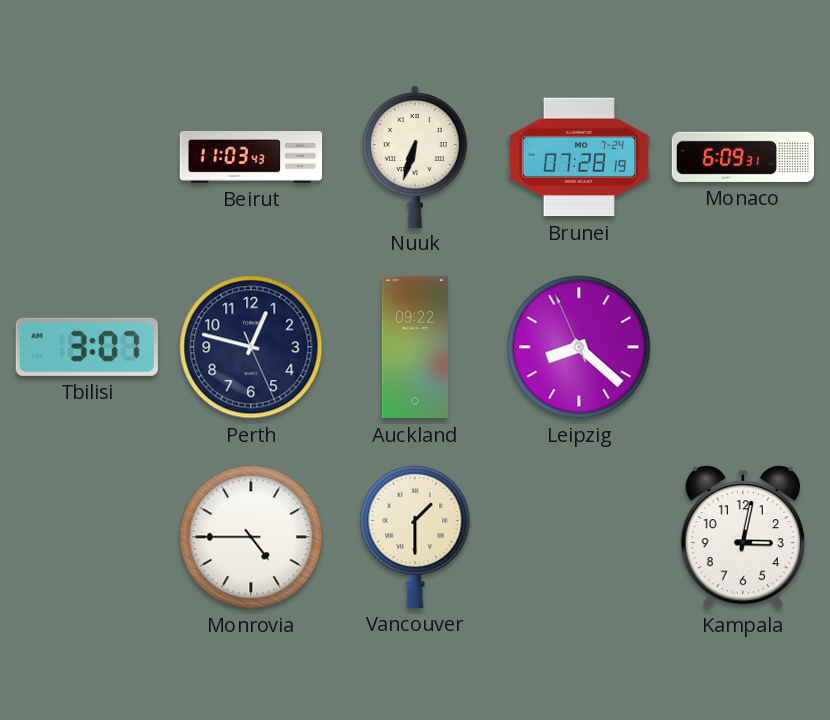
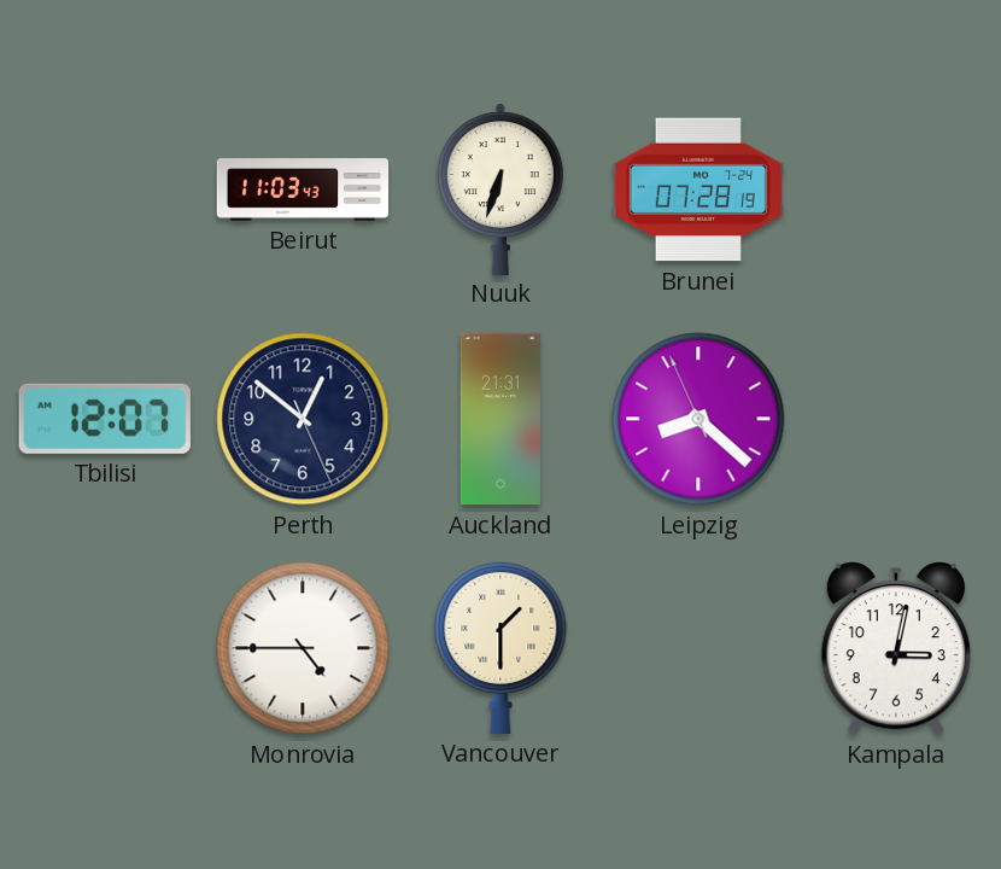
Monaco: 6:09 -> none (742, 157)
Tbilisi: 3:07 -> 12:07 (105, 419)
Perth: 12:47 -> 12:51 (303, 419)
Auckland: 09:22 -> 21:31 (500, 419)
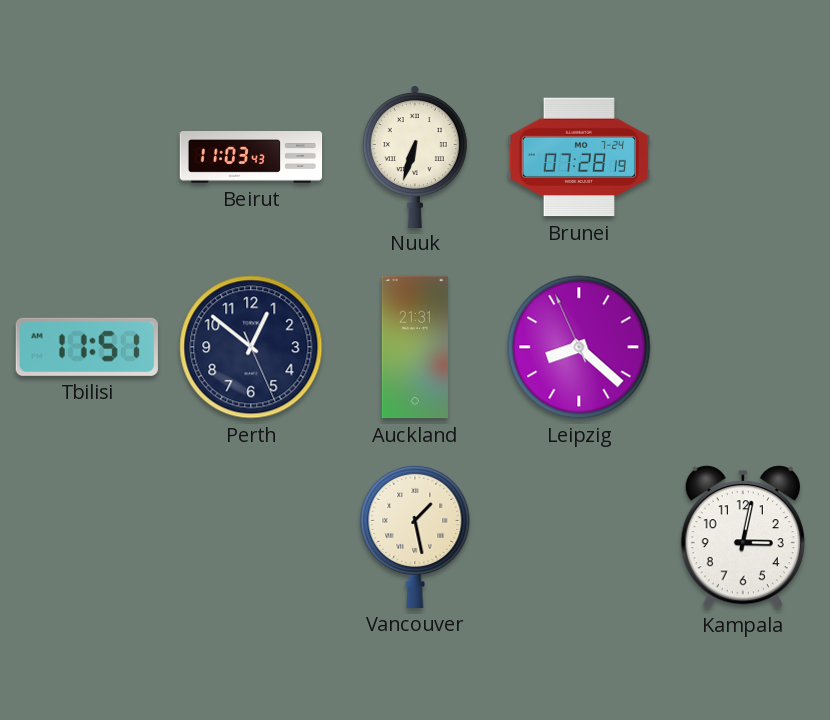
Tbilisi: 12:07 -> 11:51 (87, 347)
Monrovia: 4:45 -> none (303, 648)
Vancouver: 1:30 -> 1:28 (415, 536)
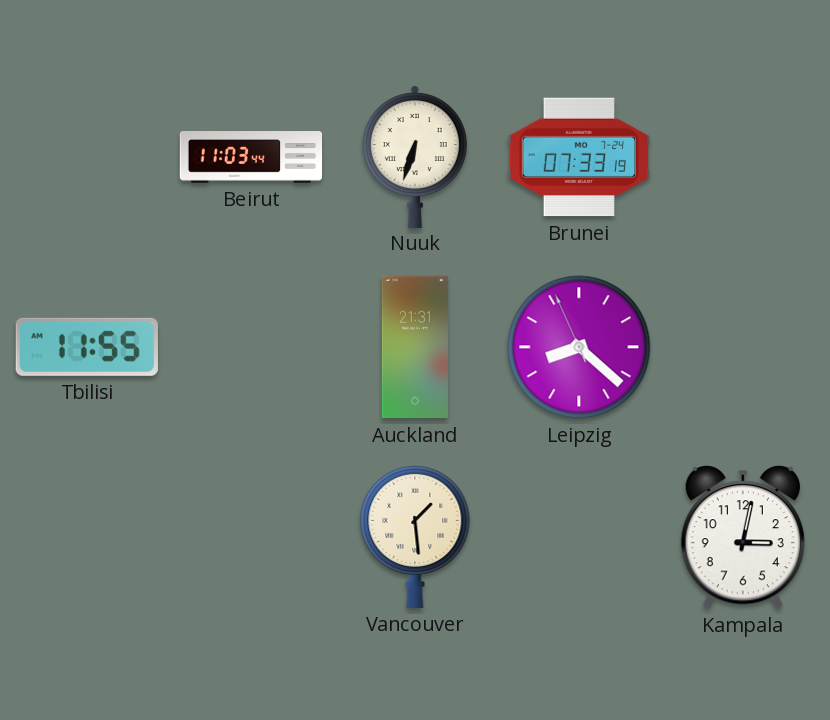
Beirut: 11:03:43 -> 11:03:44 (251, 158)
Brunei: 07:28 -> 07:33 (578, 157)
Tbilisi: 11:51 -> 11:55 (87, 347)
Perth: 12:51 -> none (251, 347)
Vancouver: 1:28 -> 1:29 (415, 536)
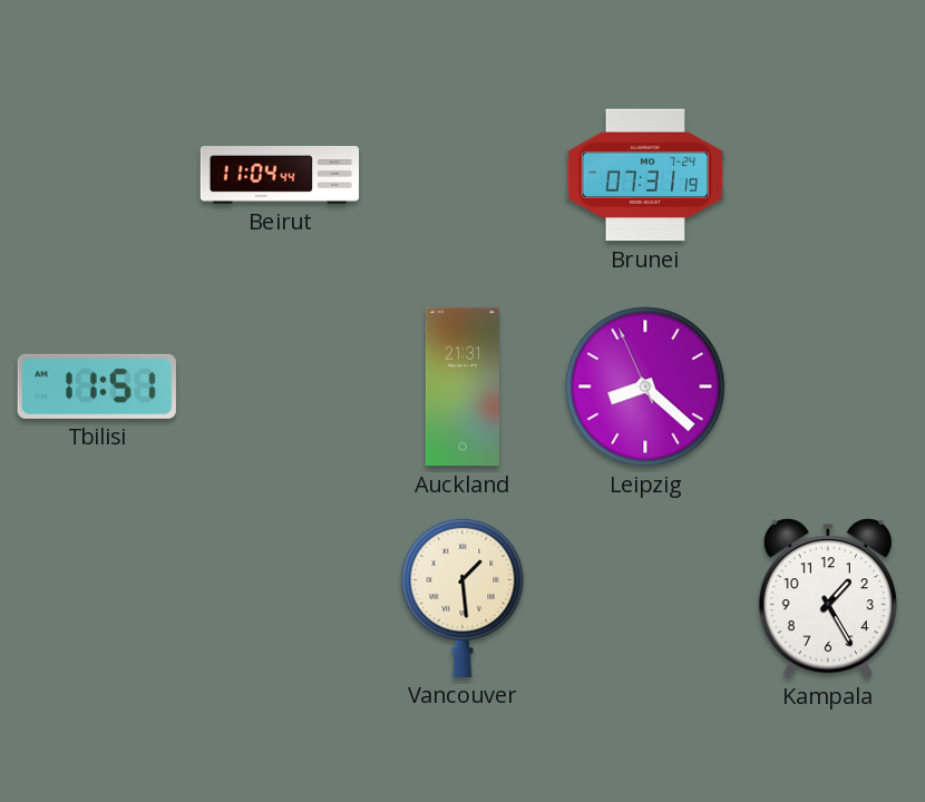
Beirut: 11:03 -> 11:04 (280, 176)
Nuuk: 6:33 -> none (415, 156)
Brunei: 07:33 -> 07:31 (644, 175)
Tbilisi: 11:55 -> 11:51 (97, 387)
Kampala: 3:02 -> 1:25 (828, 598)
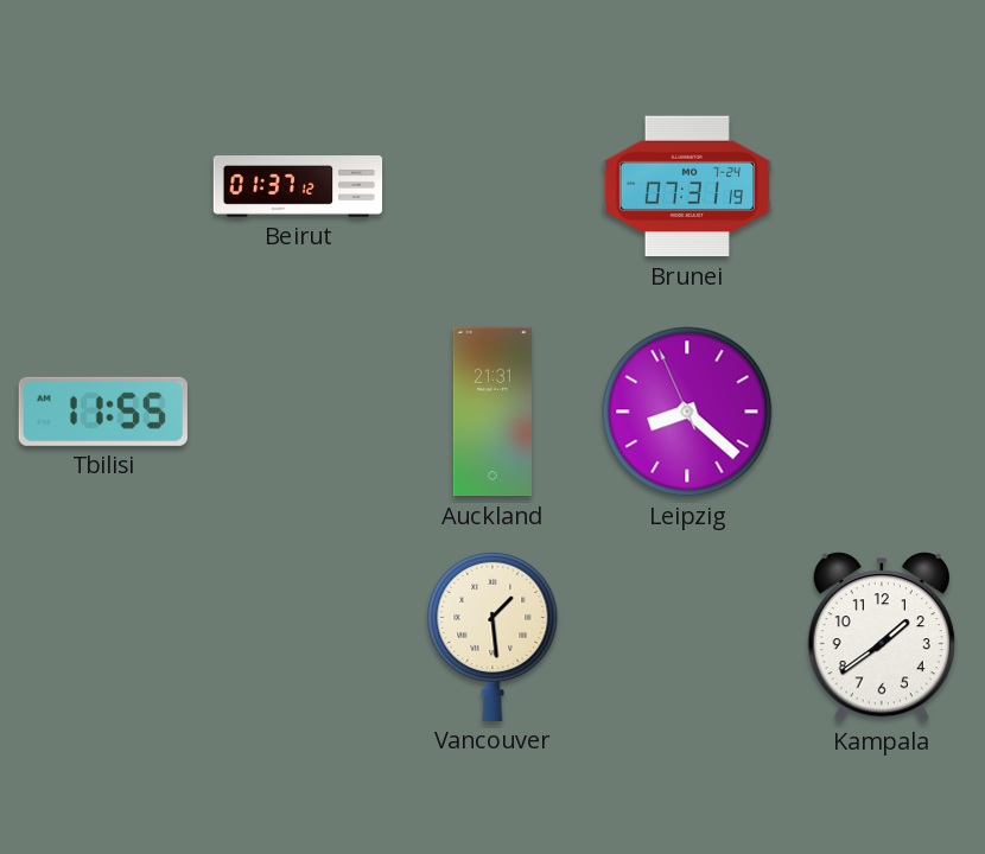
Beirut: 11:04 -> 01:37 (298, 187)
Tbilisi: 11:51 -> 11:55 (103, 412)
Kampala: 1:25 -> 1:39 (882, 637)
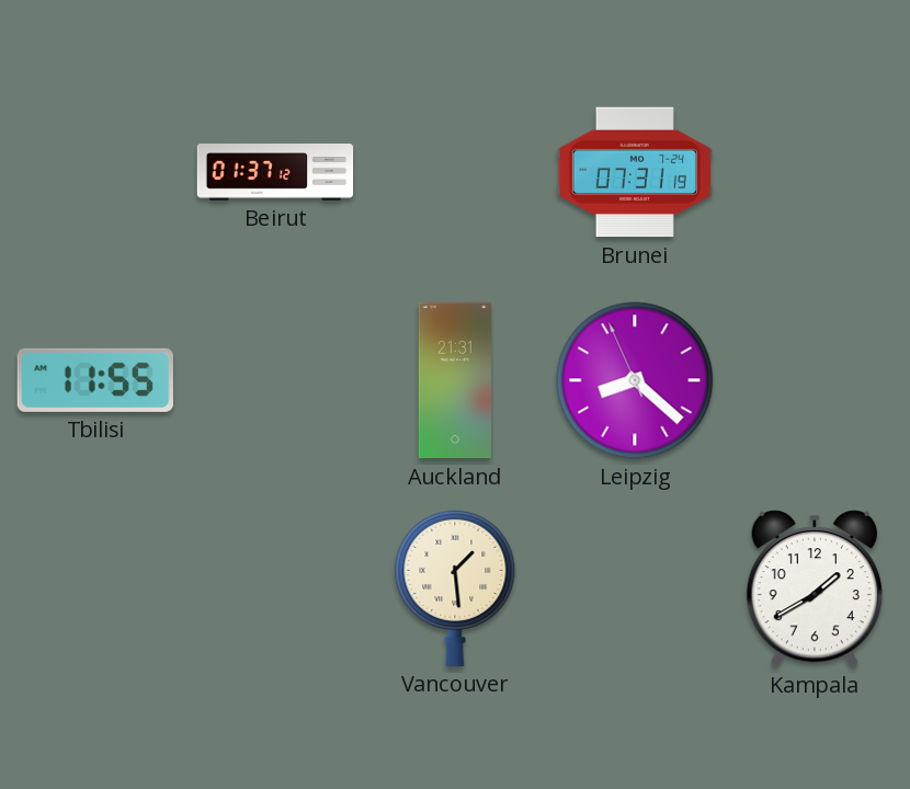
Kampala: 1:39 -> 1:40 (815, 588)
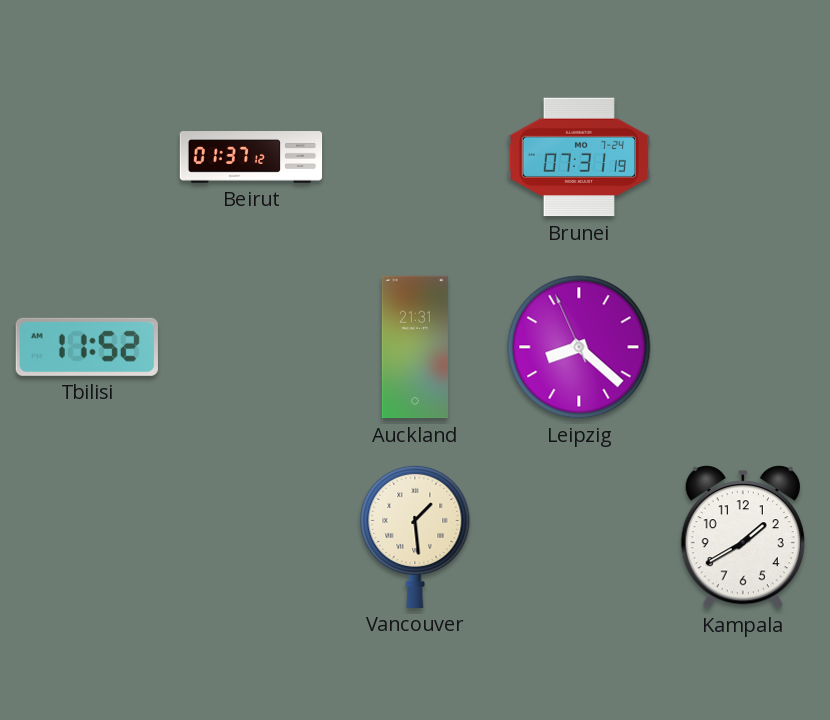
Tbilisi: 11:55 -> 11:52 (87, 347)
